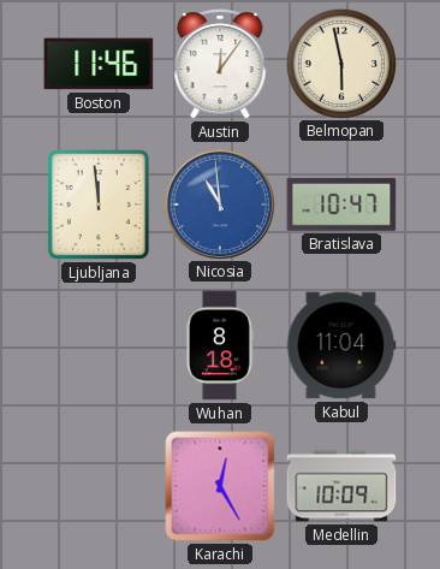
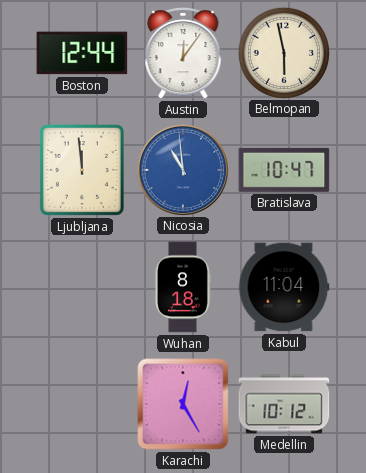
Boston: 11:46 -> 12:44 (82, 53)
Medellin: 10:09 -> 10:12 (284, 404)
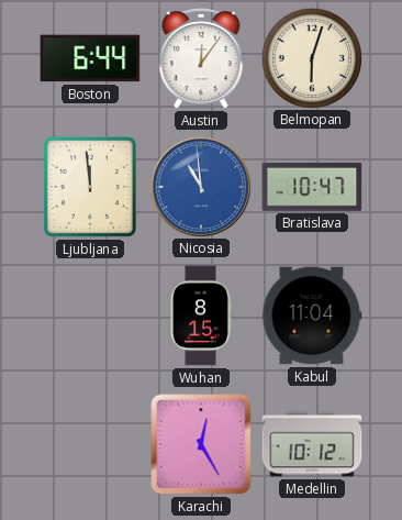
Boston: 12:44 -> 6:44 (90, 58)
Belmopan: 5:58 -> 6:03 (311, 57)
Wuhan: 8:18 -> 8:15 (200, 316)
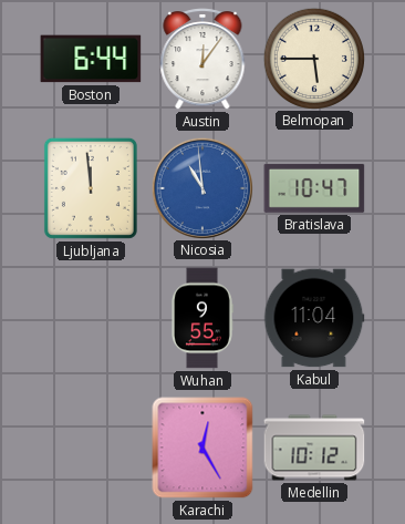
Belmopan: 6:03 -> 5:45 (313, 58)
Wuhan: 8:15 -> 9:55 (201, 318)
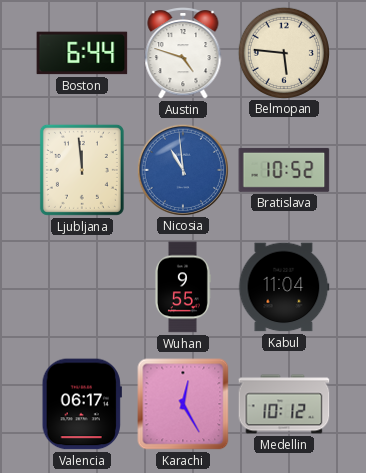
Austin: 12:06 -> 4:48 (183, 54)
Belmopan: 5:45 -> 5:46 (283, 52)
Bratislava: 10:47 -> 10:52 (284, 170)
Valencia: none -> 06:17 (82, 404)
